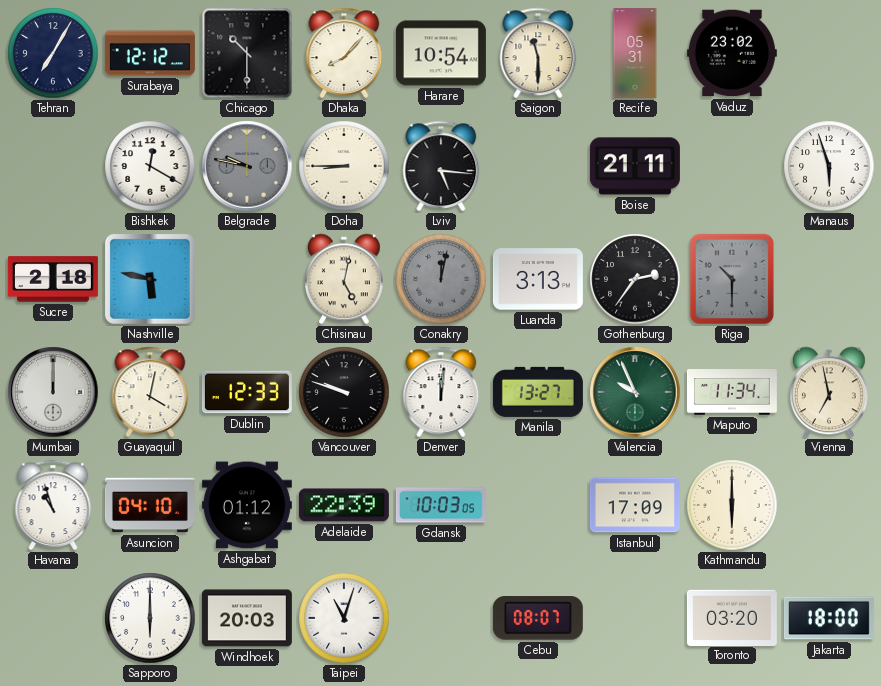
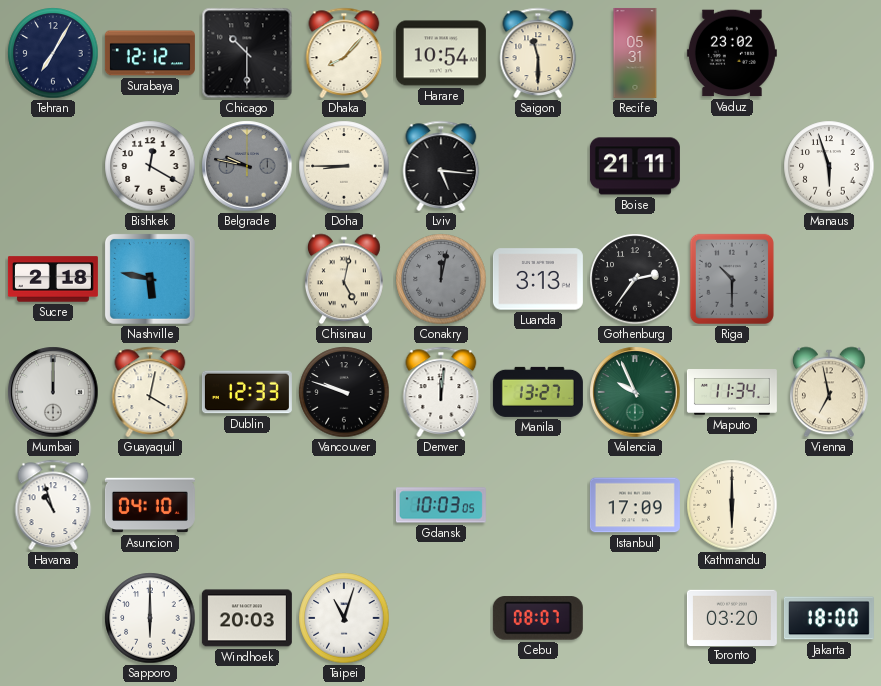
Ashgabat: 01:12 -> none (247, 505)
Adelaide: 22:39 -> none (344, 505)
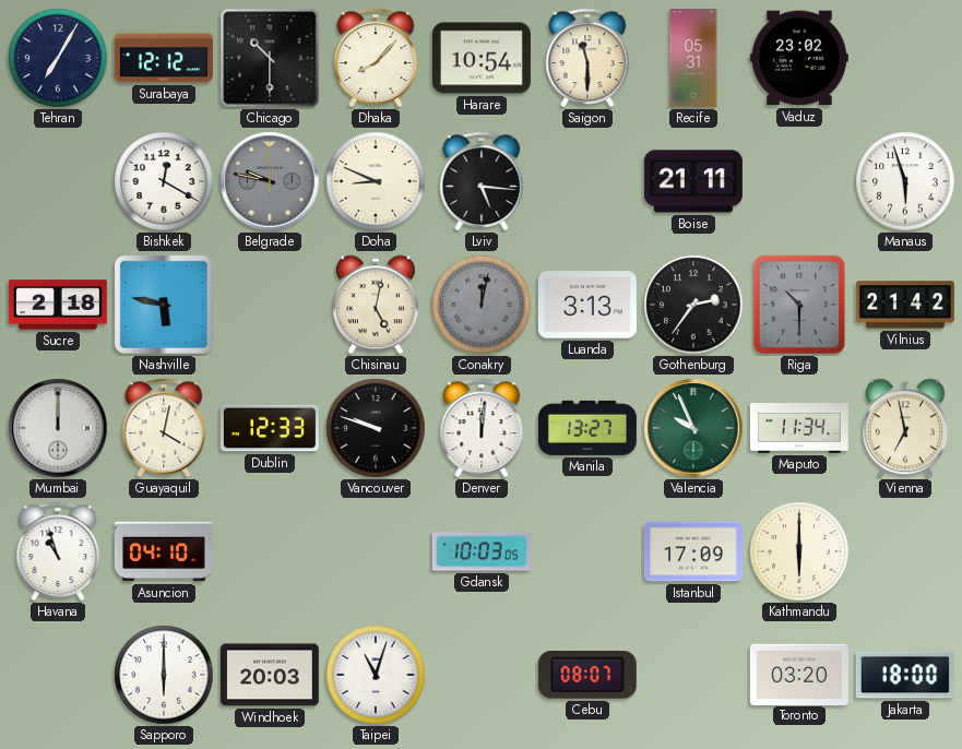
Doha: 8:45 -> 8:49 (376, 181)
Vilnius: none -> 21:42 (905, 305)
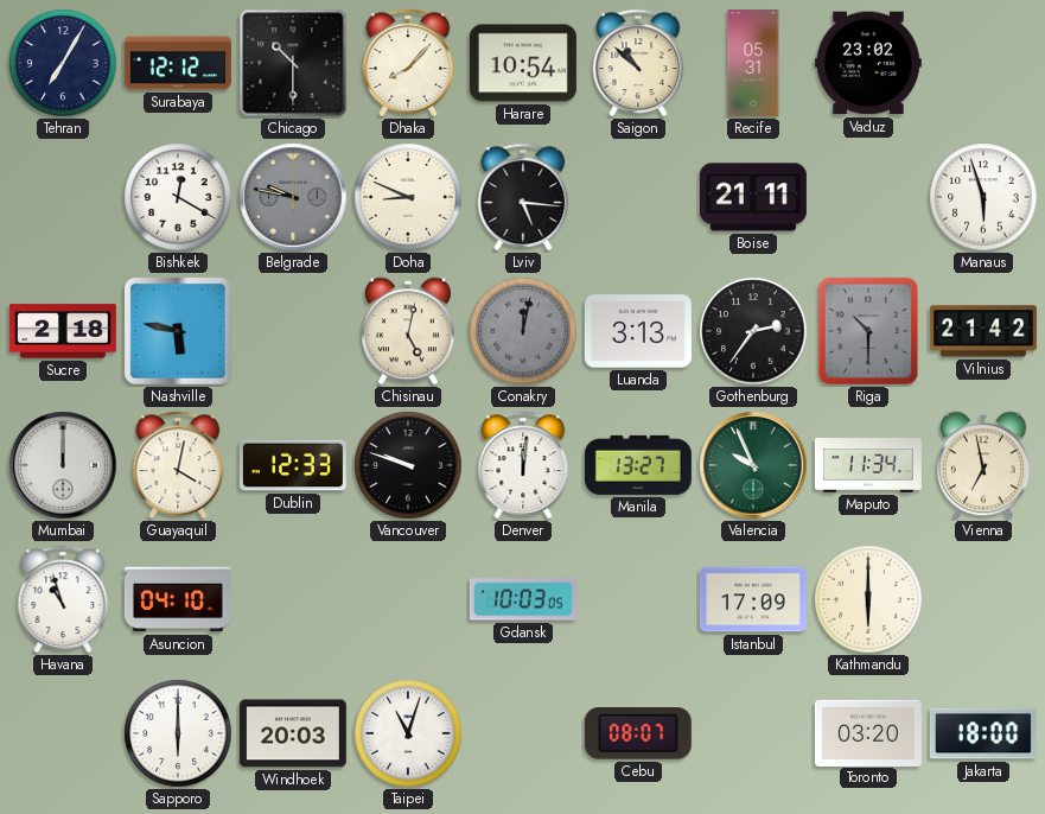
Saigon: 11:30 -> 10:52 (638, 63)
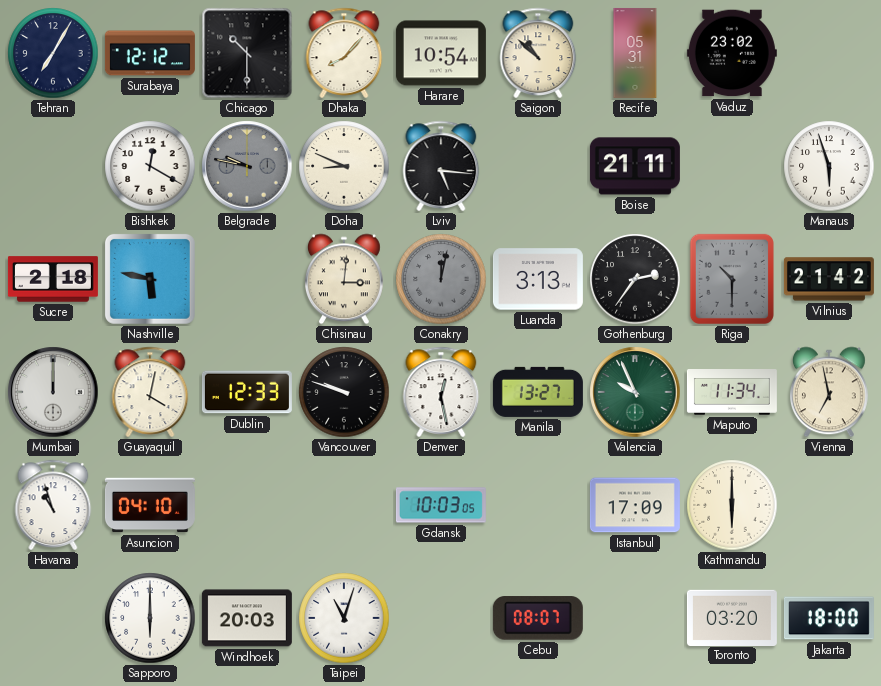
Chisinau: 5:02 -> 3:01 (344, 279)
Denver: 12:01 -> 12:28 (441, 392)
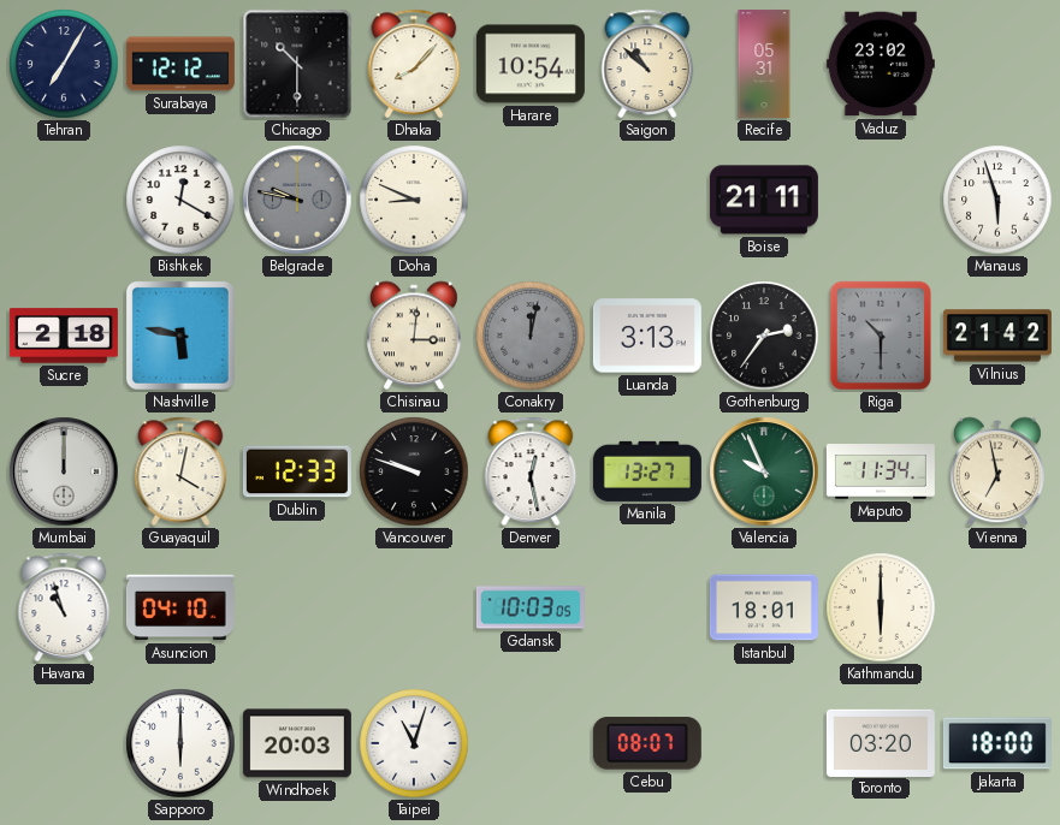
Lviv: 5:16 -> none (441, 166)
Istanbul: 17:09 -> 18:01 (764, 607)
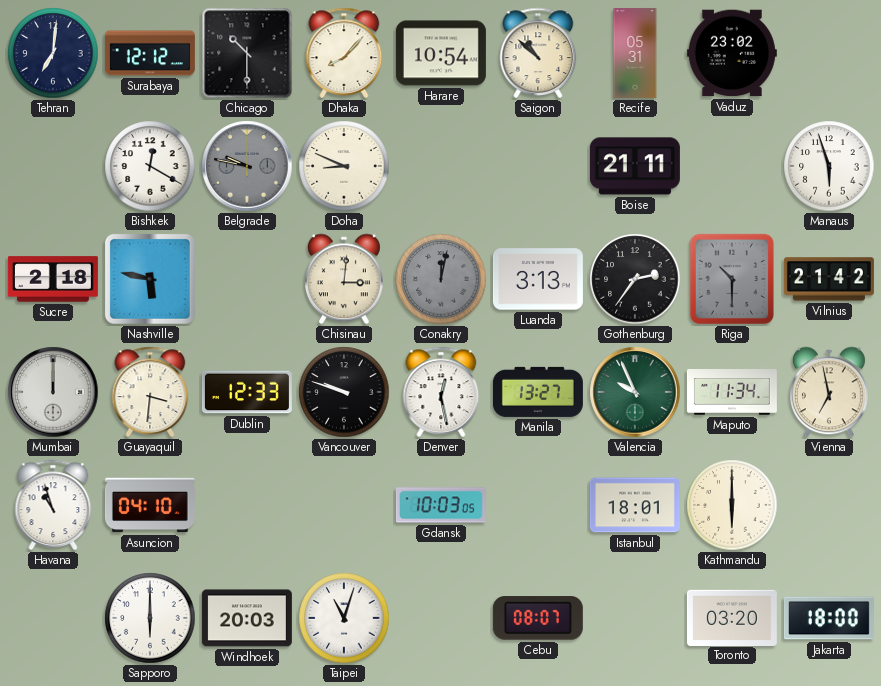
Tehran: 7:05 -> 7:01 (53, 53)
Guayaquil: 4:02 -> 3:31 (150, 392)
